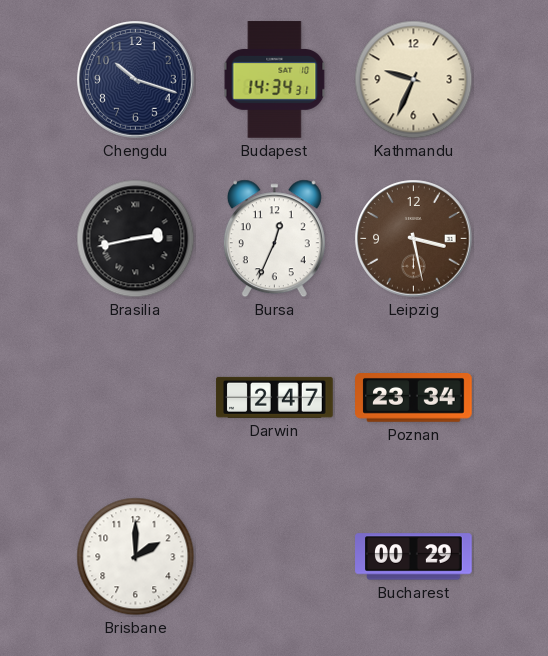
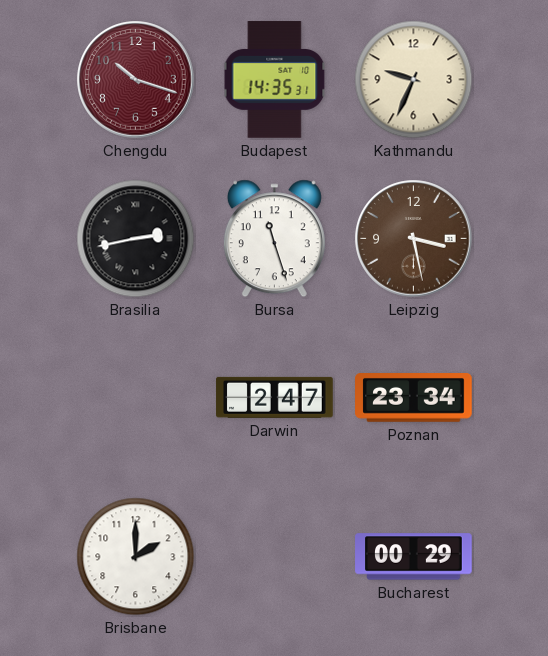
Chengdu dial: navy -> burgundy (136, 80)
Budapest: 14:34 -> 14:35 (275, 80)
Bursa: 12:34 -> 11:27 (274, 239)
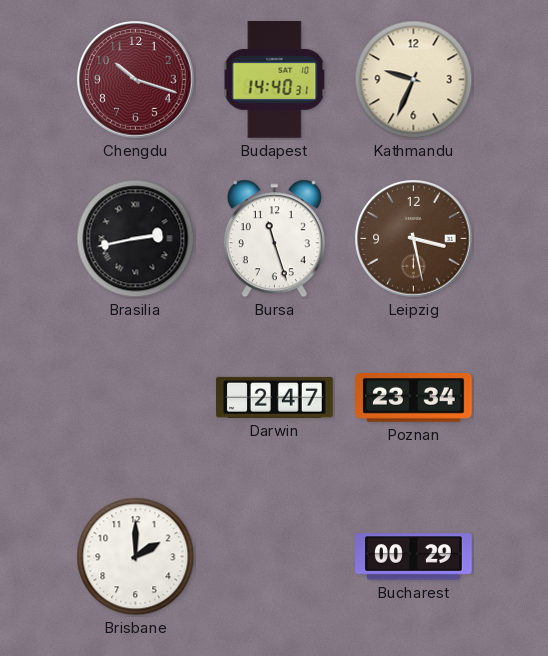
Budapest: 14:35 -> 14:40 (275, 80)
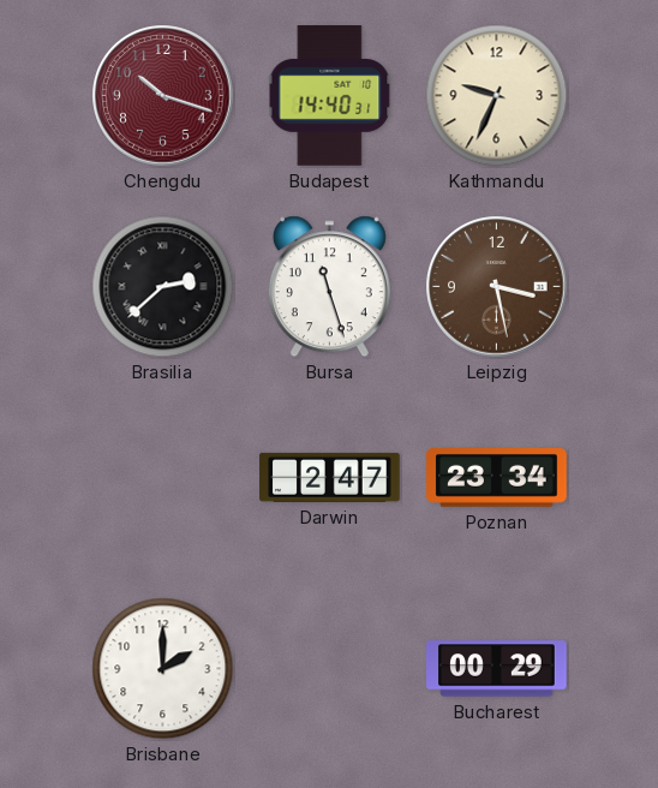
Brasilia: 2:43 -> 2:38 (163, 287)
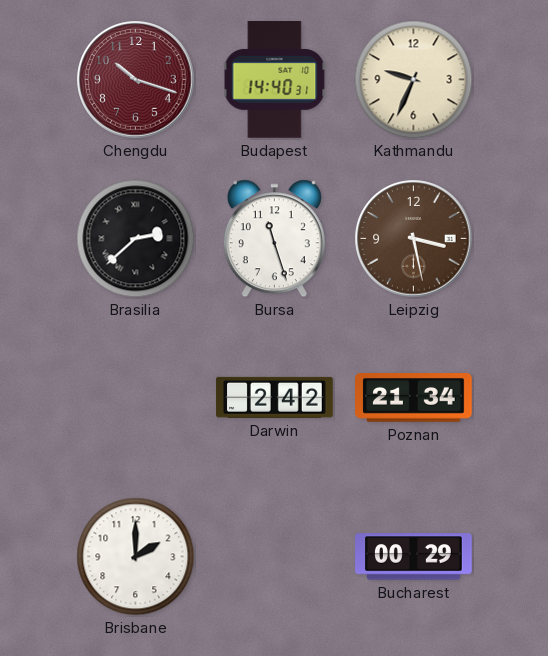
Darwin: 2:47 -> 2:42 (275, 397)
Poznan: 23:34 -> 21:34 (414, 398)
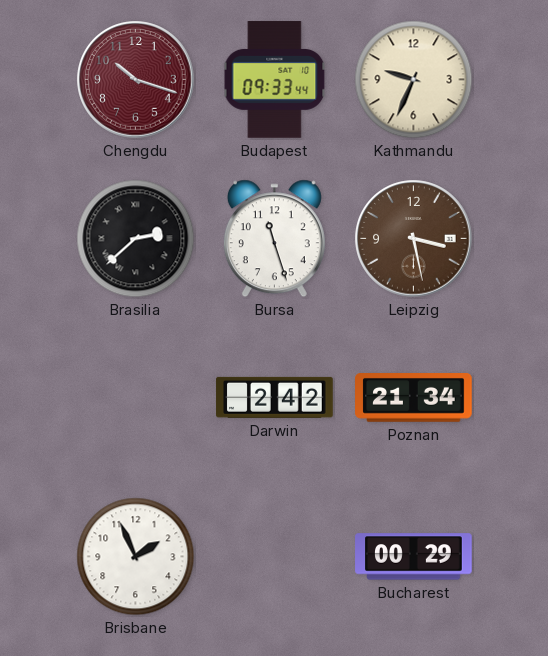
Budapest: 14:40 -> 09:33 (275, 80)
Brisbane: 2:00 -> 1:56 (136, 557)
